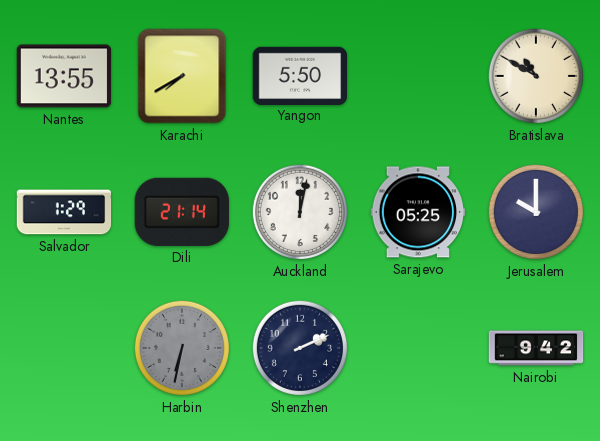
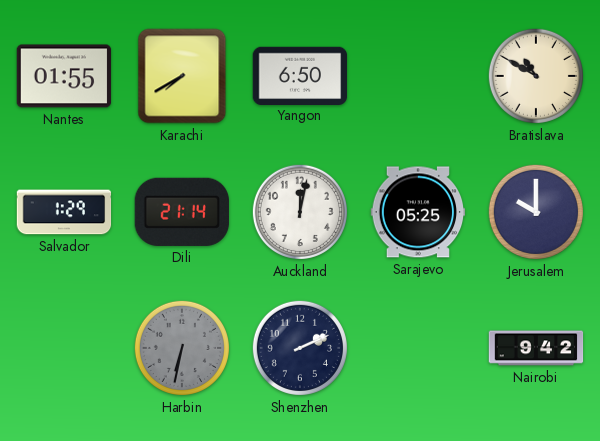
Nantes: 13:55 -> 01:55 (64, 76)
Yangon: 5:50 -> 6:50 (300, 75)
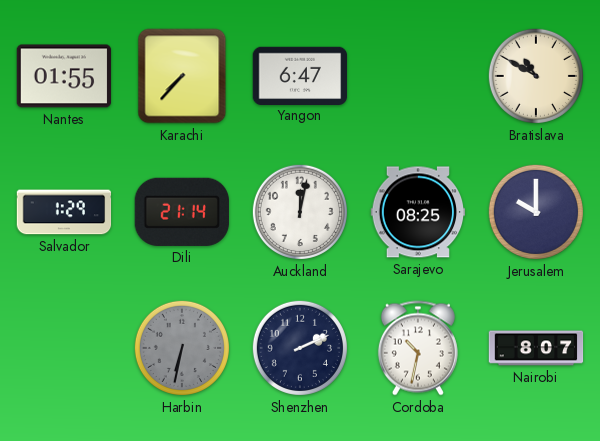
Karachi: 7:40 -> 7:37 (182, 76)
Yangon: 6:50 -> 6:47 (300, 75)
Sarajevo: 05:25 -> 08:25 (418, 212)
Cordoba: none -> 10:32 (418, 348)
Nairobi: 9:42 -> 8:07 (536, 348)
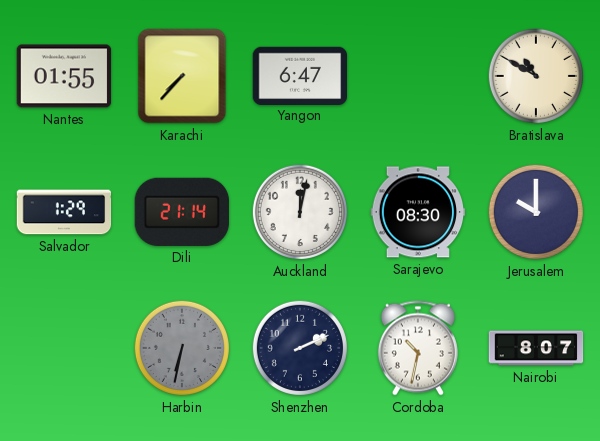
Sarajevo: 08:25 -> 08:30 (418, 212)
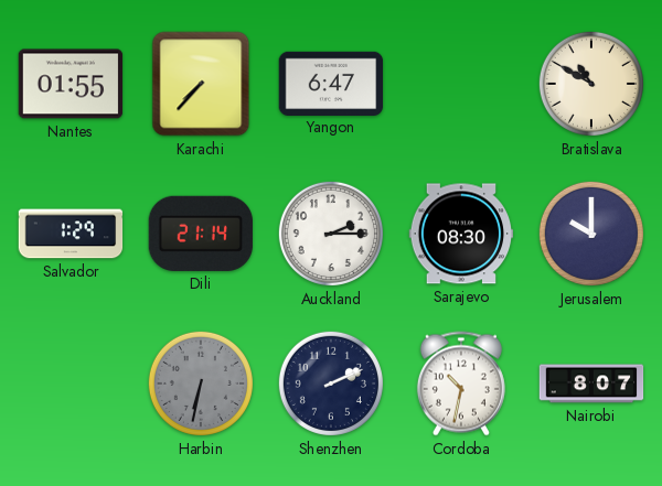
Auckland: 12:02 -> 2:15 (331, 234)
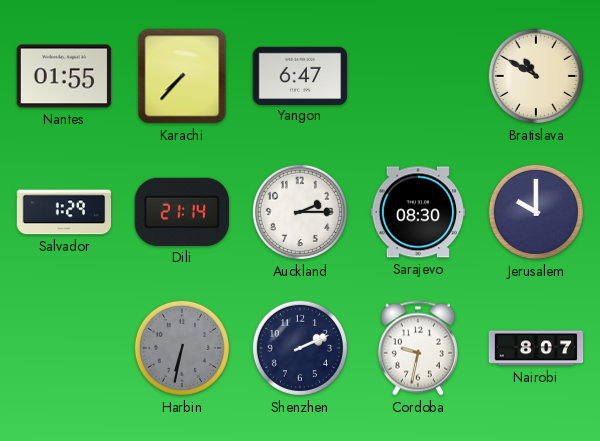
Cordoba: 10:32 -> 9:32 (418, 348)
